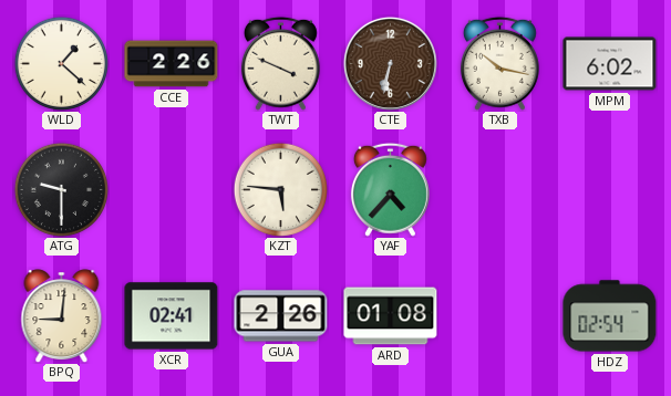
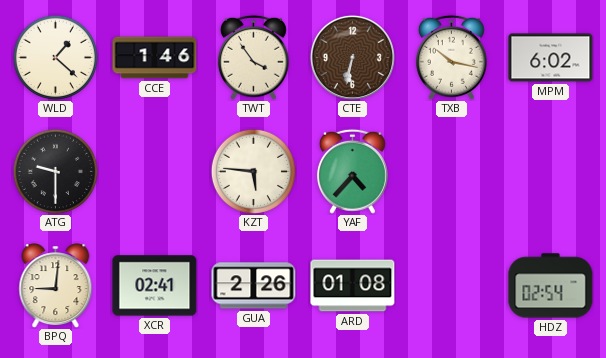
CCE: 2:26 -> 1:46 (155, 58)
TWT: 3:49 -> 3:54 (253, 57)
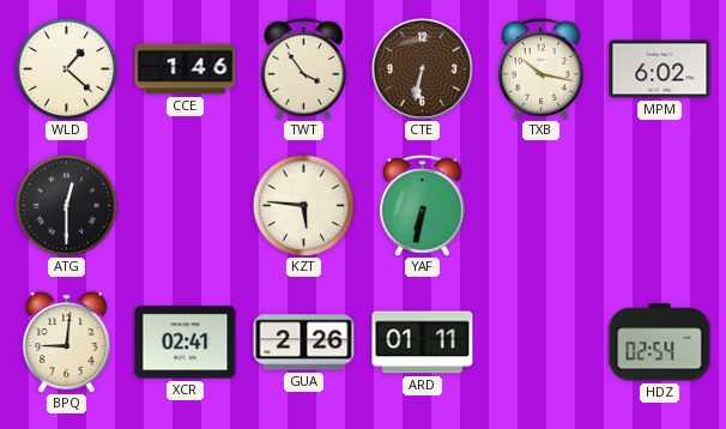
ATG: 9:30 -> 12:30 (66, 205)
YAF: 4:37 -> 6:32 (422, 205)
ARD: 01:08 -> 01:11 (423, 343)
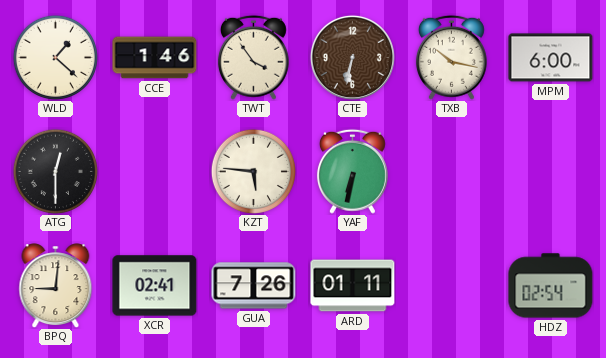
MPM: 6:02 -> 6:00 (551, 58)
GUA: 2:26 -> 7:26 (254, 286)
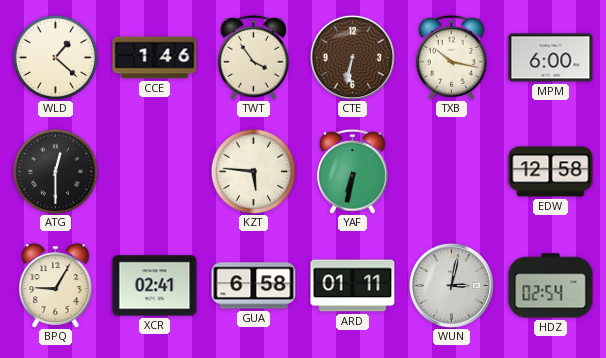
EDW: none -> 12:58 (551, 172)
BPQ: 9:01 -> 9:05 (56, 286)
GUA: 7:26 -> 6:58 (254, 286)
WUN: none -> 3:02 (451, 285)
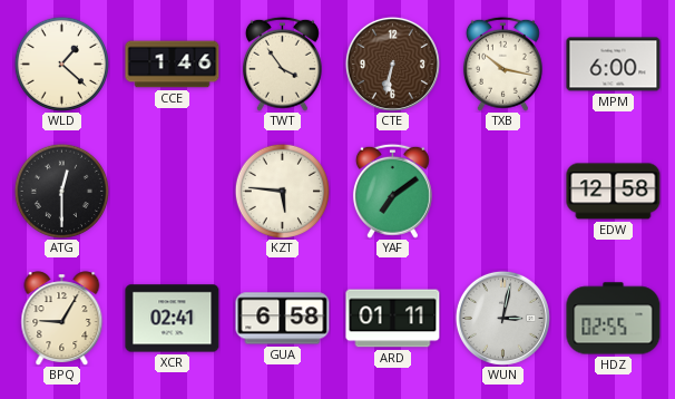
YAF: 6:32 -> 7:09 (392, 191)
HDZ: 02:54 -> 02:55 (614, 319)
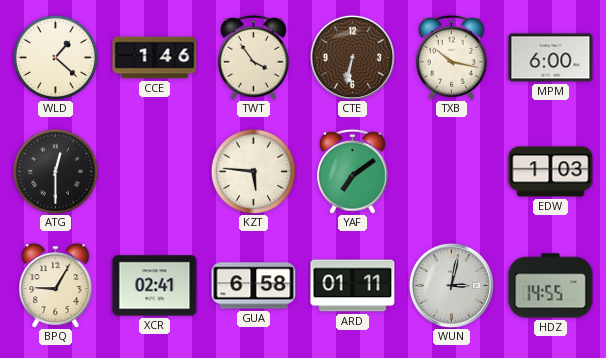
EDW: 12:58 -> 1:03 (551, 172)
HDZ: 02:55 -> 14:55 (551, 286)
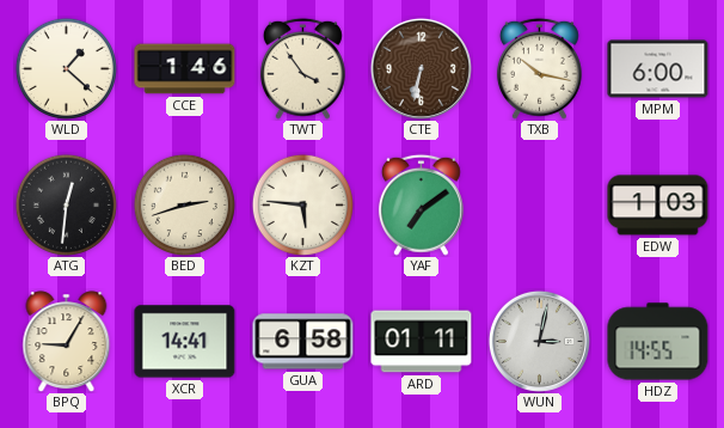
ATG: 12:30 -> 12:31 (66, 204)
BED: none -> 2:42 (184, 204)
XCR: 02:41 -> 14:41 (185, 342)
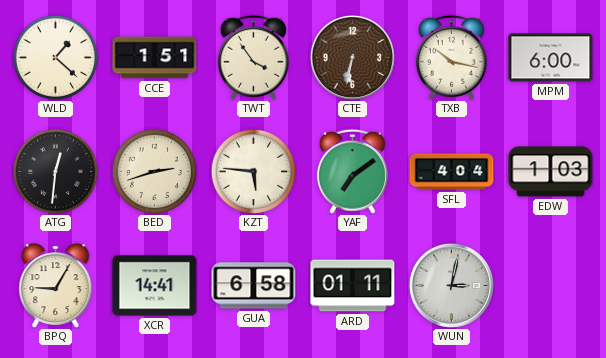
CCE: 1:46 -> 1:51 (155, 58)
SFL: none -> 4:04 (452, 172)
HDZ: 14:55 -> none (658, 342)
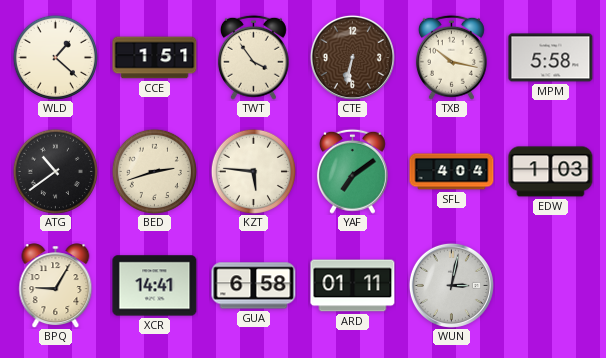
MPM: 6:00 -> 5:58 (551, 58)
ATG: 12:31 -> 10:39 (55, 171)
